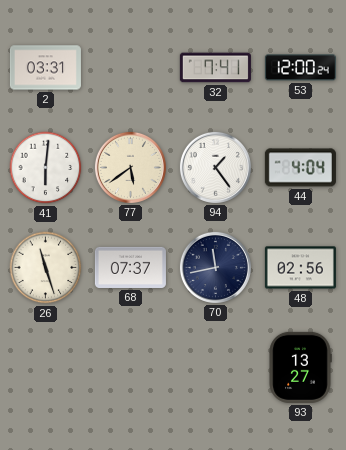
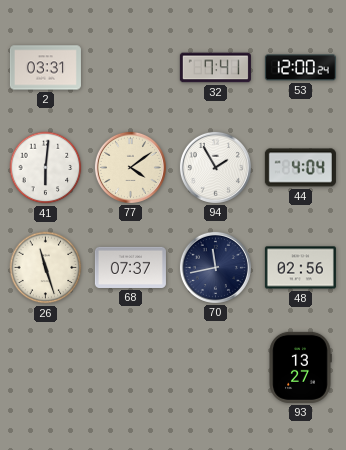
77: 5:39 -> 4:09 (130, 167)
94: 1:24 -> 1:55 (215, 167)
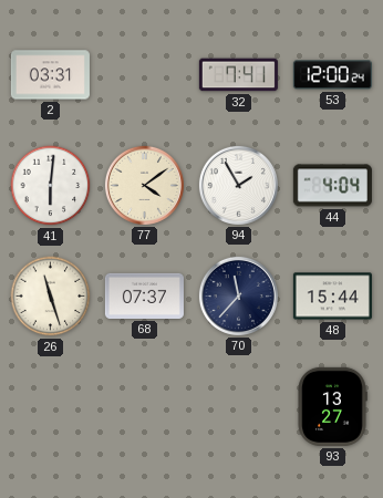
70: 11:43 -> 11:37 (238, 295)
48: 02:56 -> 15:44 (332, 297)
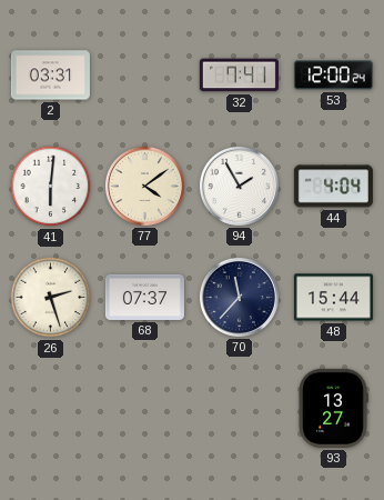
26: 11:27 -> 2:27 (51, 298)
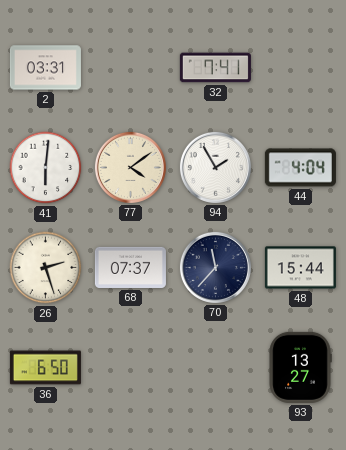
53: 12:00 -> none (333, 76)
36: none -> 6:50 (45, 368)
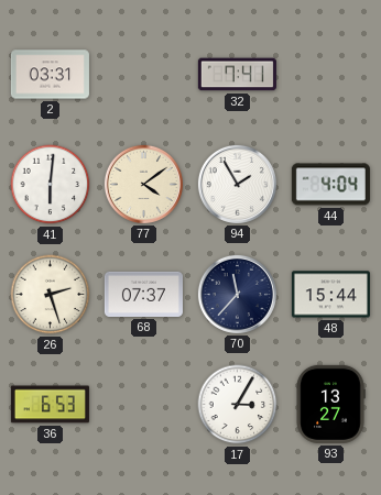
36: 6:50 -> 6:53 (50, 405)
17: none -> 3:05 (238, 405)
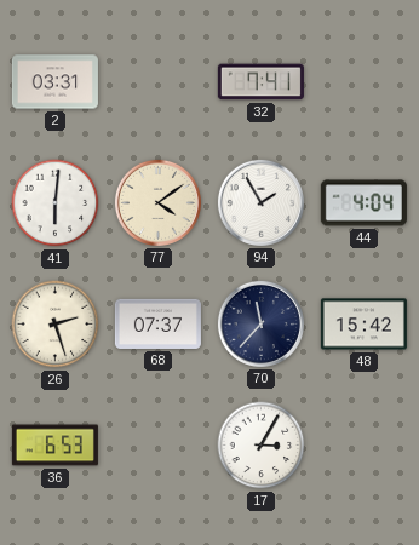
48: 15:44 -> 15:42 (363, 325)
93: 13:27 -> none (330, 404)
